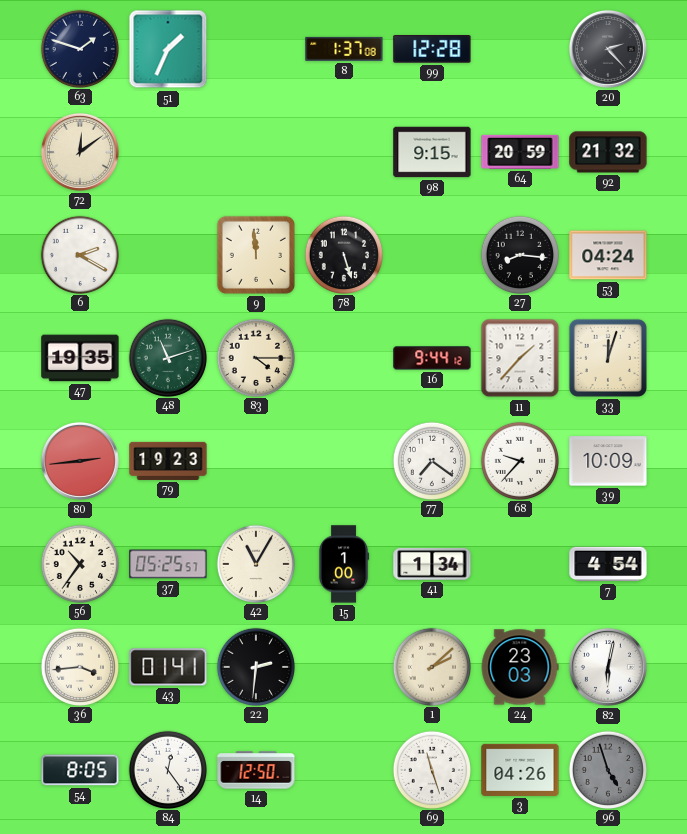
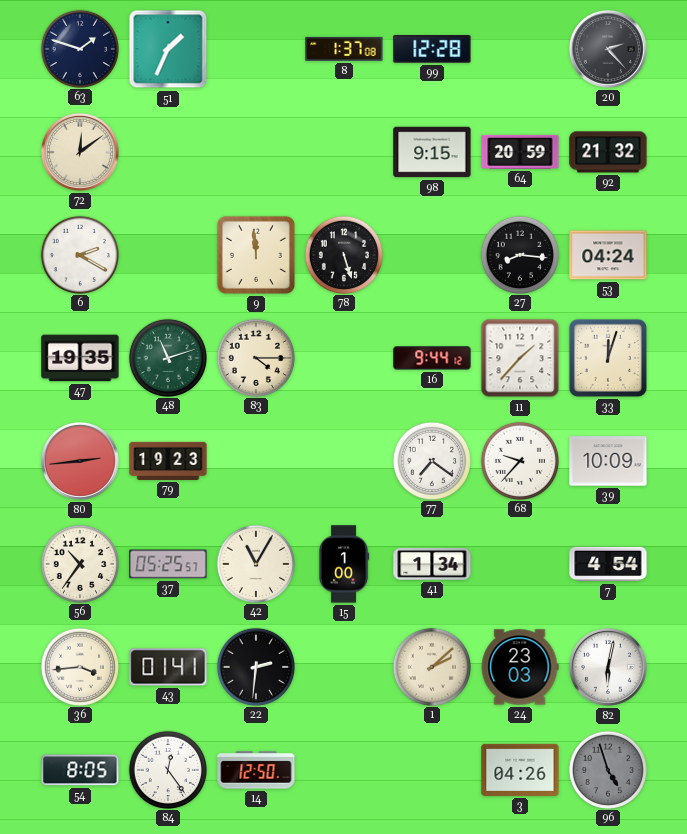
69: 11:27 -> none (431, 769)
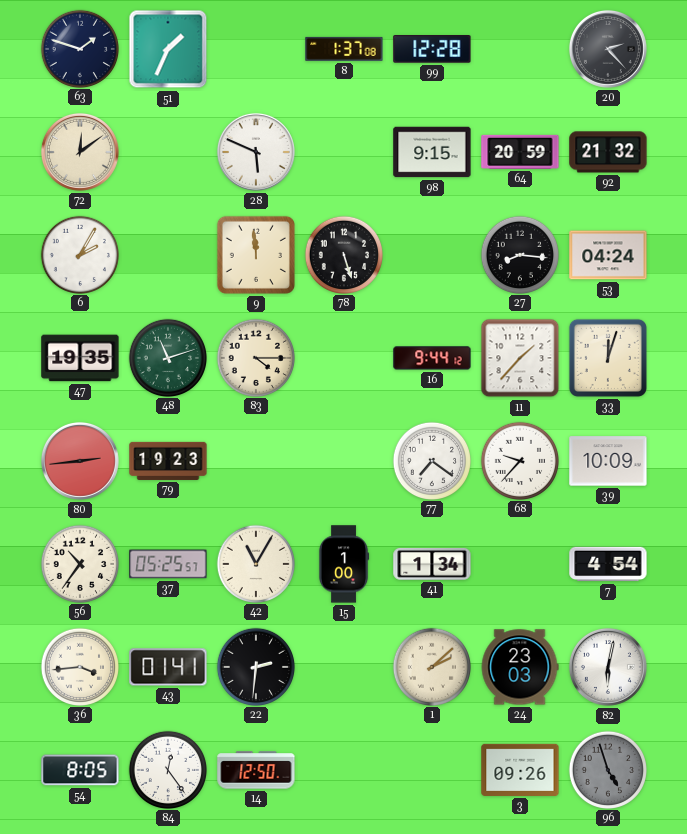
28: none -> 5:49 (256, 152)
6: 2:20 -> 2:05 (79, 254)
3: 04:26 -> 09:26 (520, 770)
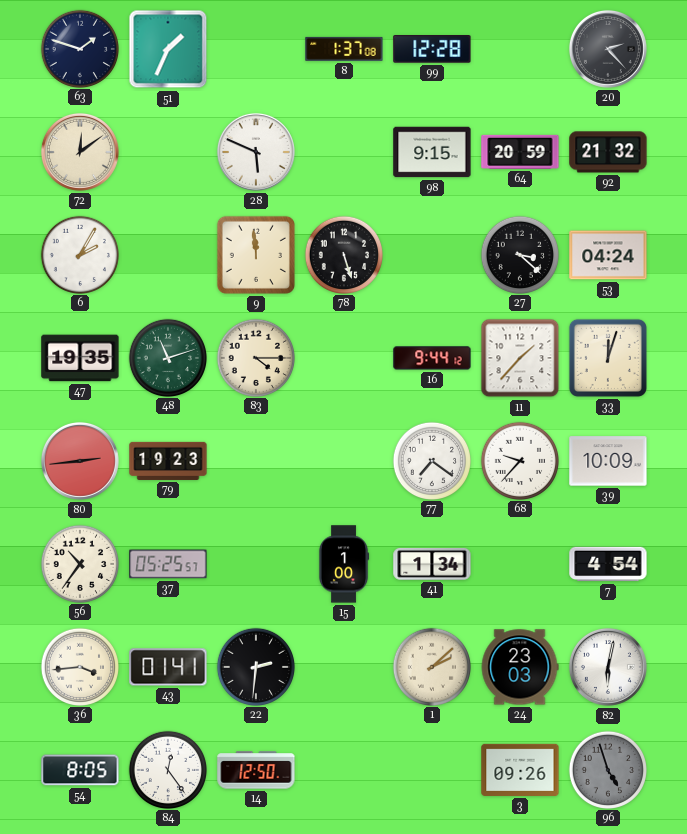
27: 8:16 -> 3:22 (519, 254)
42: 11:05 -> none (255, 563)
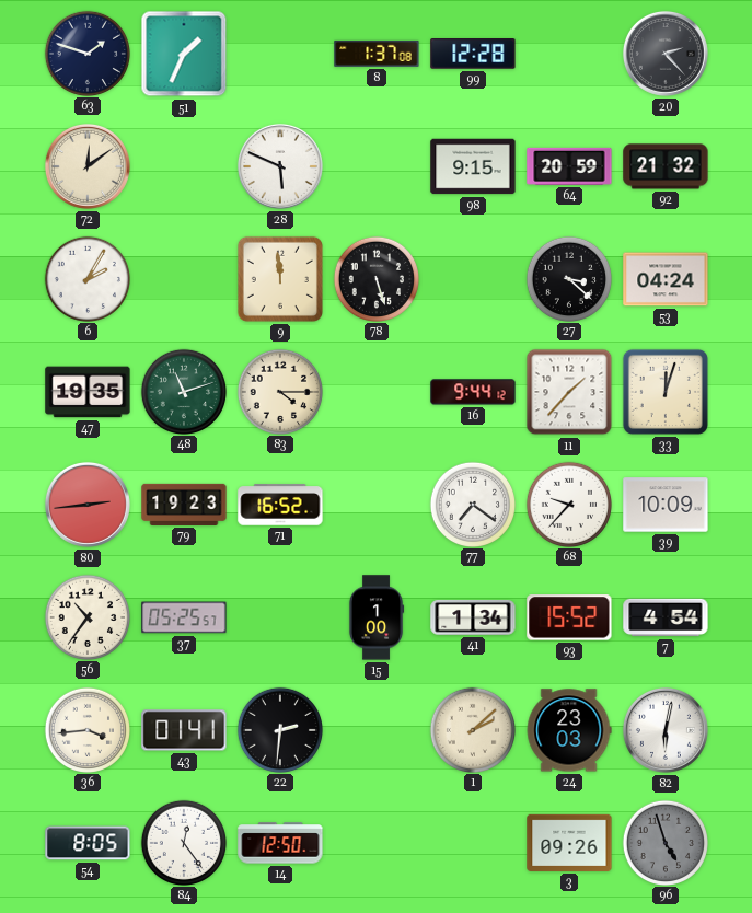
71: none -> 16:52 (280, 505)
93: none -> 15:52 (569, 617)
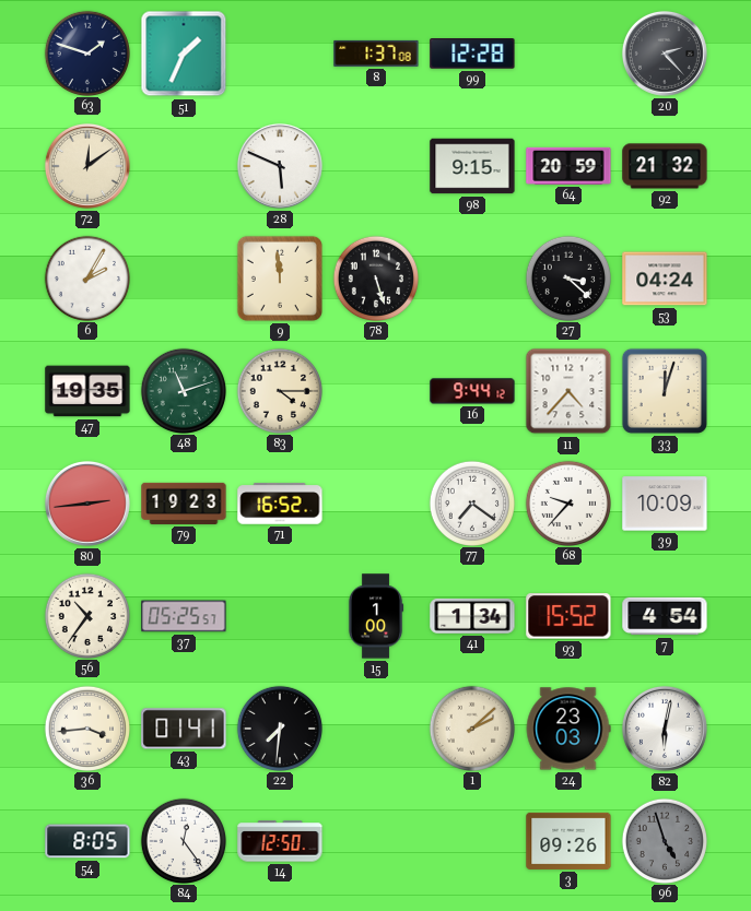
11: 1:37 -> 4:37 (568, 391)
22: 2:31 -> 7:31 (279, 727)
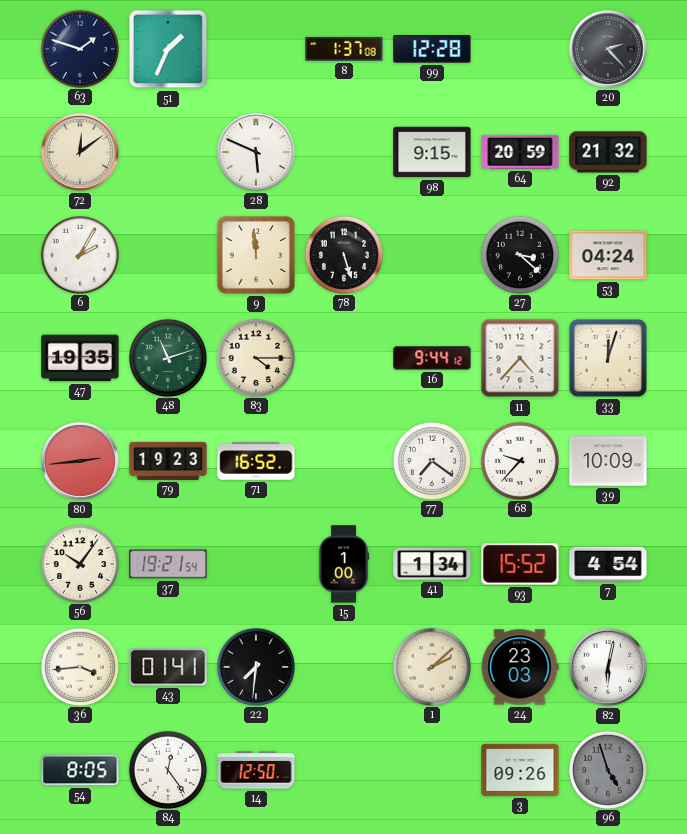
56: 10:36 -> 10:06 (79, 563)
37: 05:25 -> 19:21 (168, 564)
